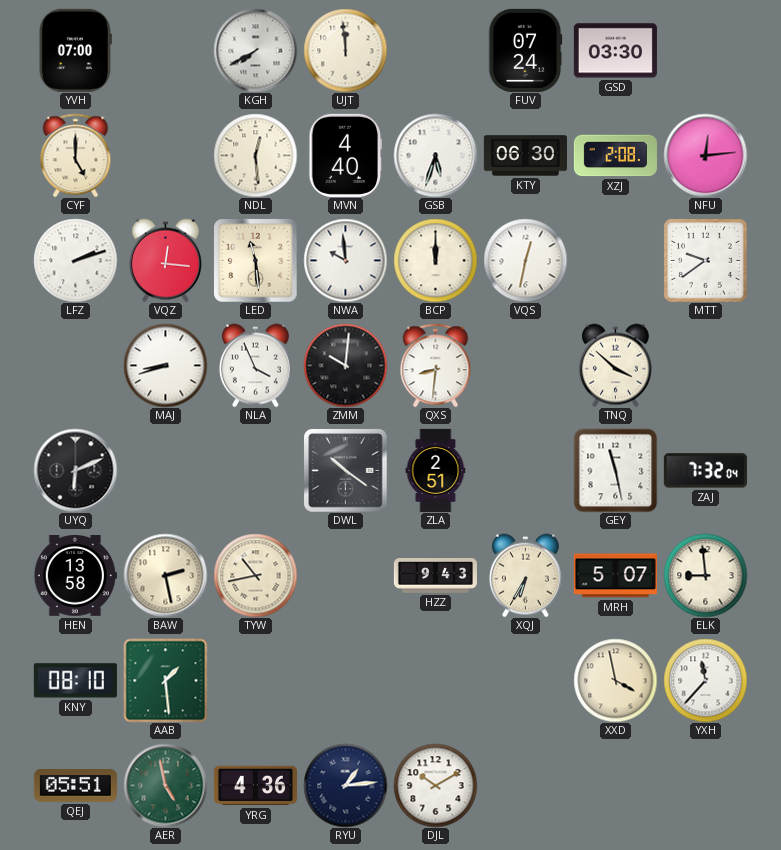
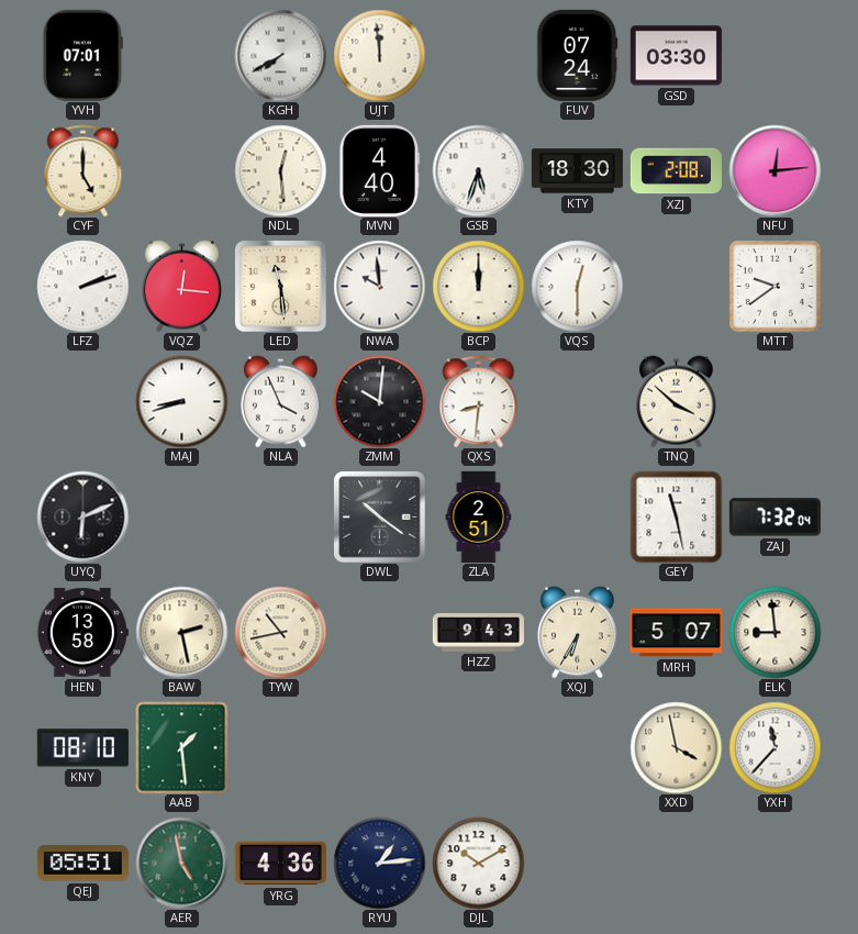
YVH: 07:00 -> 07:01 (82, 55)
KTY: 06:30 -> 18:30 (577, 171)
VQS: 12:32 -> 12:30 (577, 286)
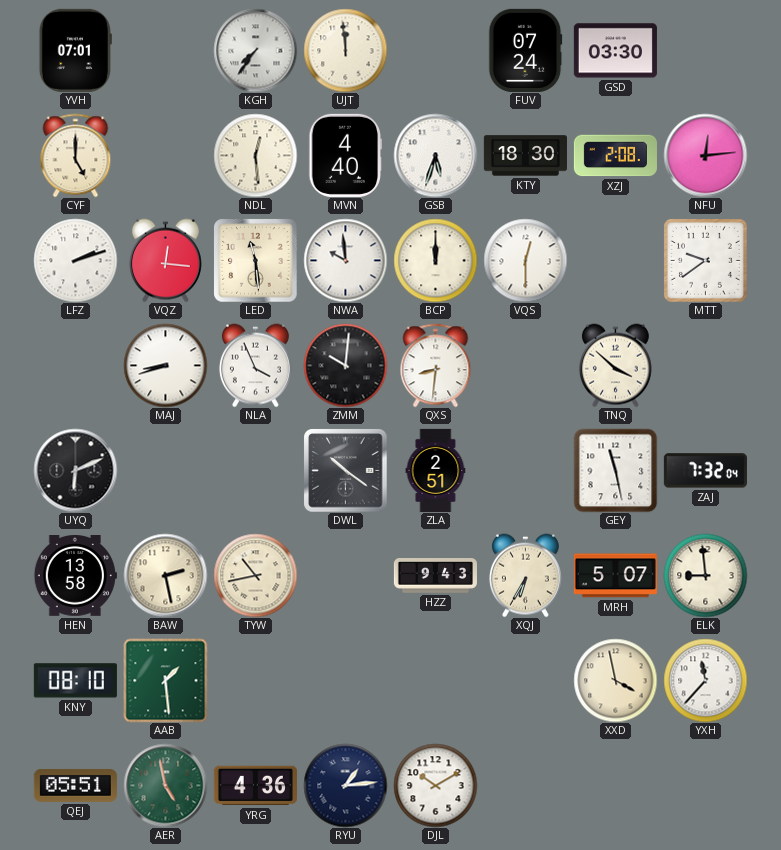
KGH: 7:40 -> 7:36 (255, 50)
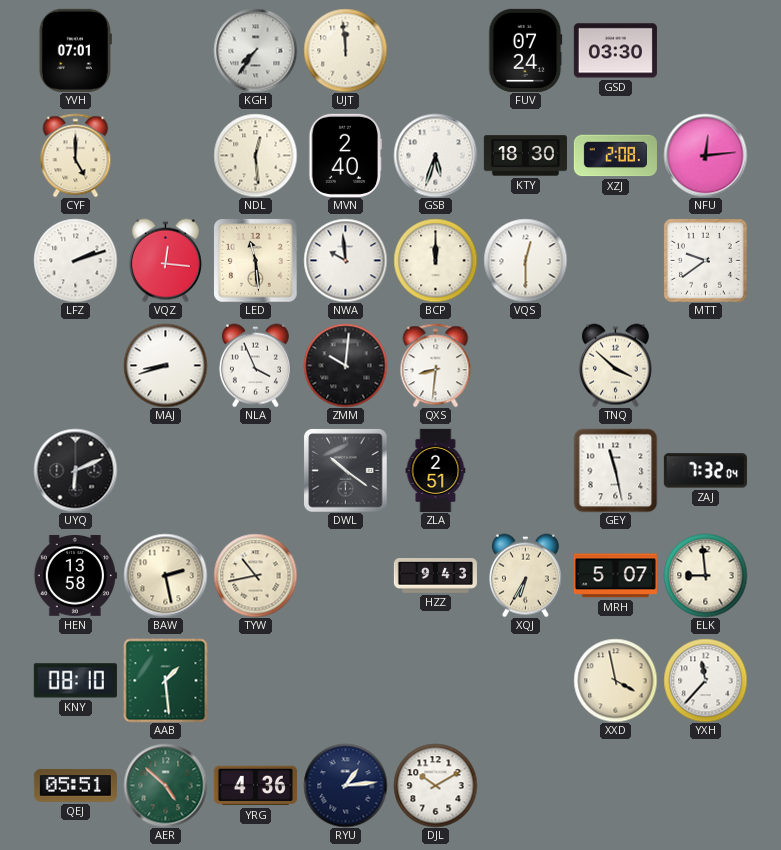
MVN: 4:40 -> 2:40 (346, 155)
AER: 4:58 -> 4:52 (165, 785)
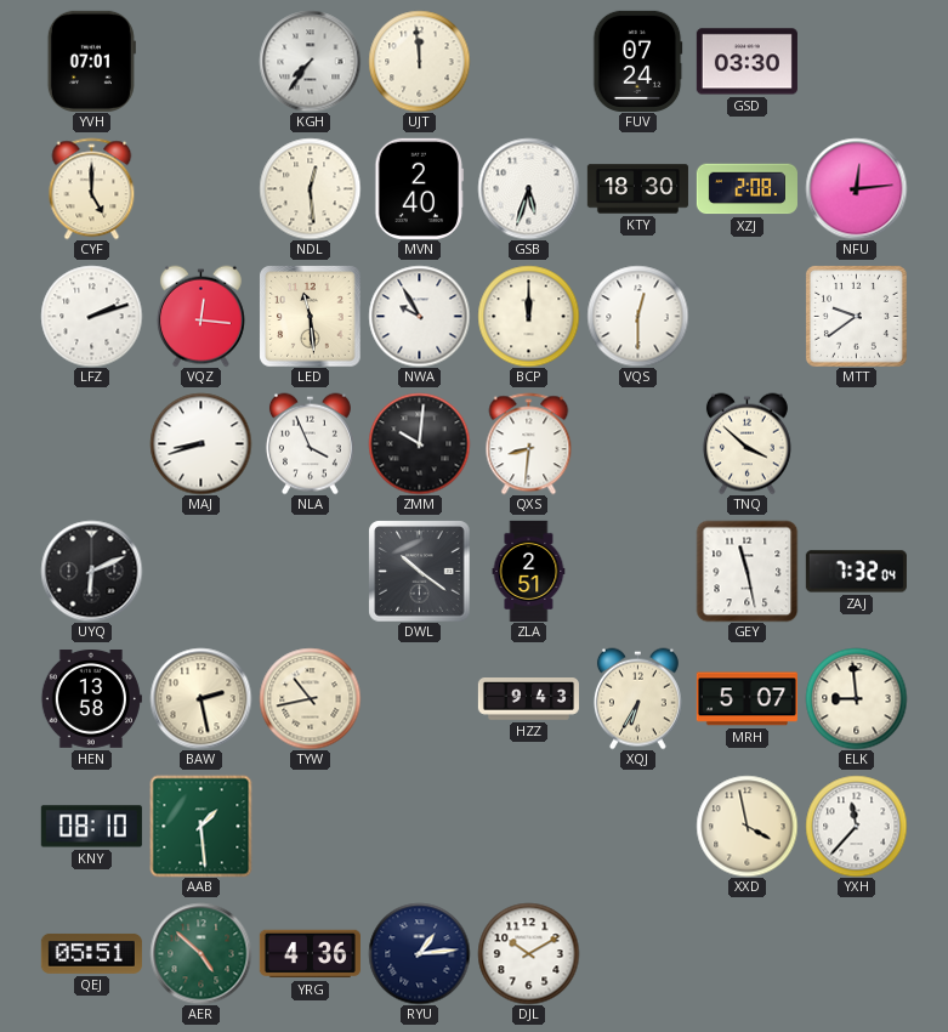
NWA: 9:59 -> 9:55 (419, 316)
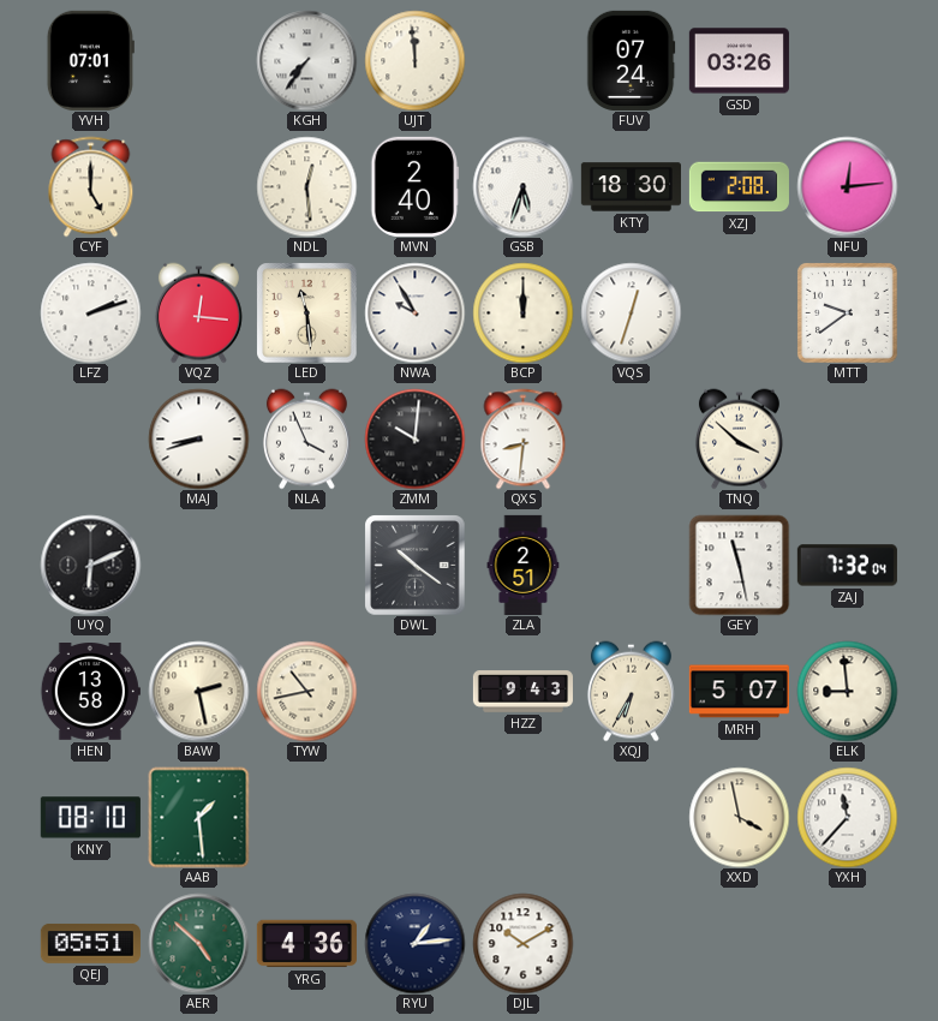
GSD: 03:30 -> 03:26 (739, 61)
VQS: 12:30 -> 12:33 (631, 312)
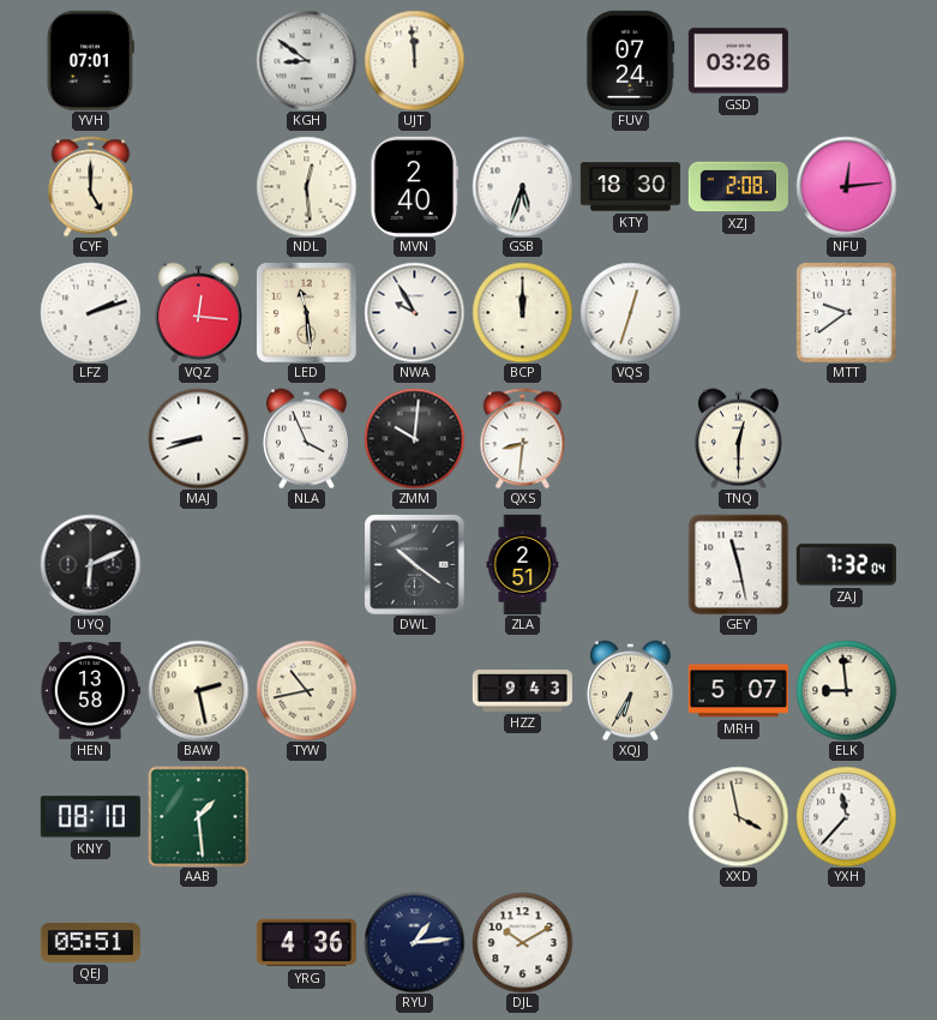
KGH: 7:36 -> 8:51 (306, 60)
TNQ: 3:52 -> 12:30 (738, 438)
AER: 4:52 -> none (198, 943)
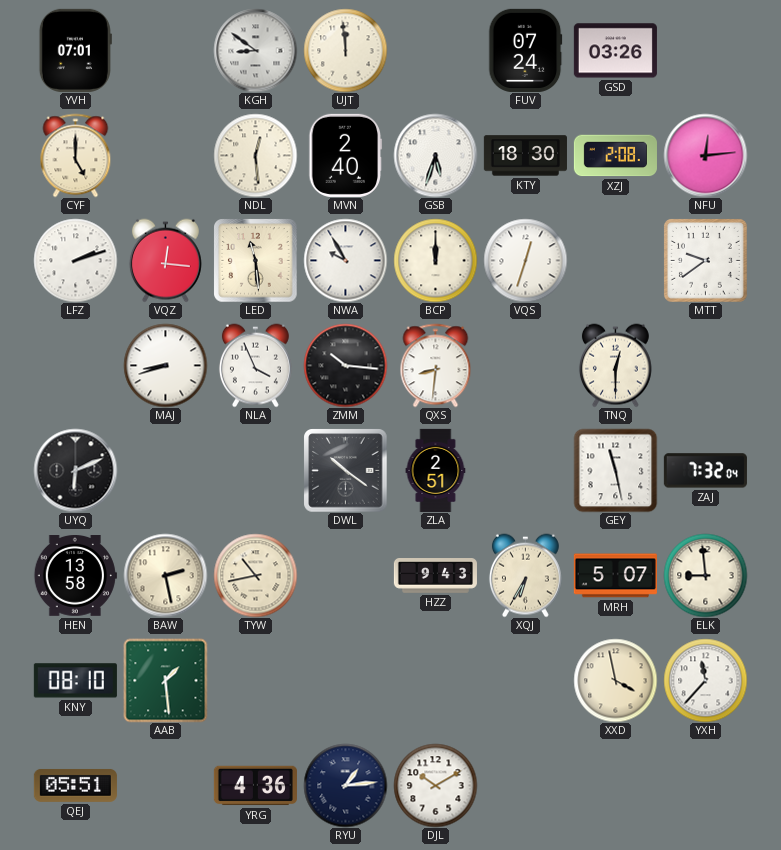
ZMM: 10:01 -> 10:16 (345, 365)
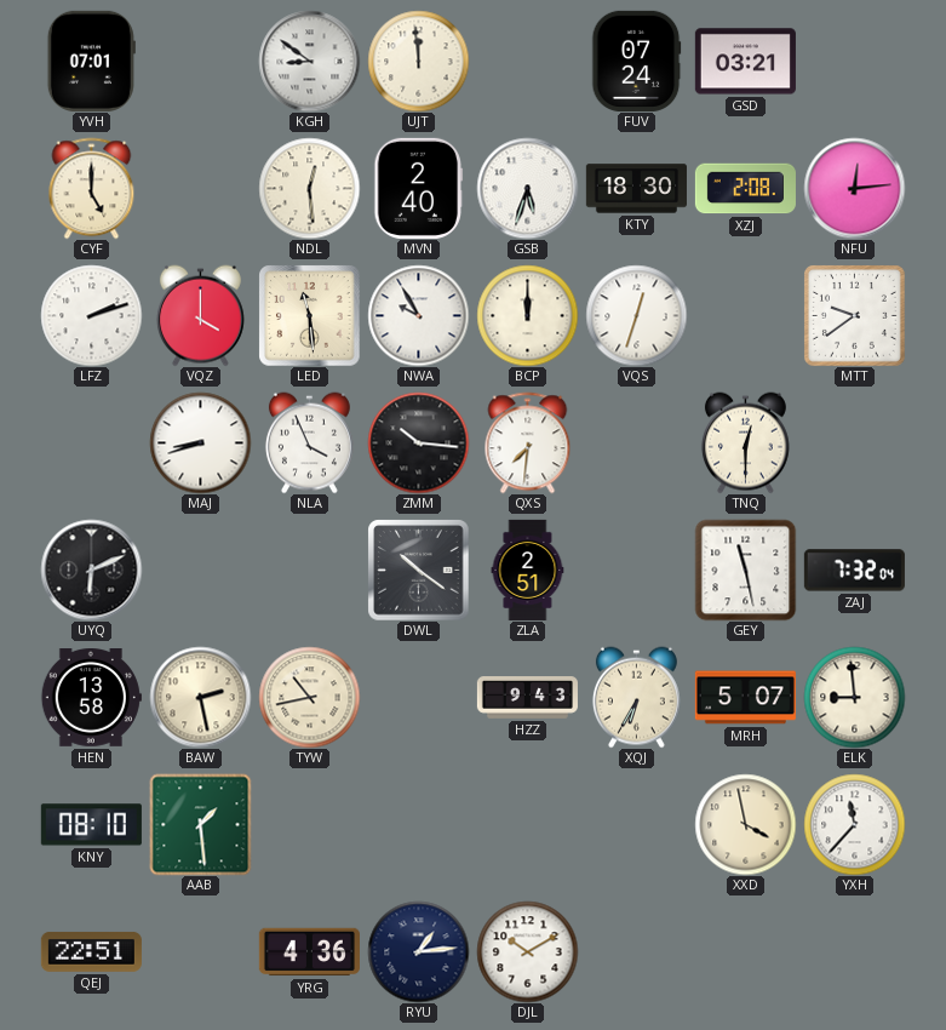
GSD: 03:26 -> 03:21 (745, 62)
VQZ: 12:16 -> 4:00 (200, 315)
QXS: 8:31 -> 7:31 (528, 442)
QEJ: 05:51 -> 22:51 (91, 951)
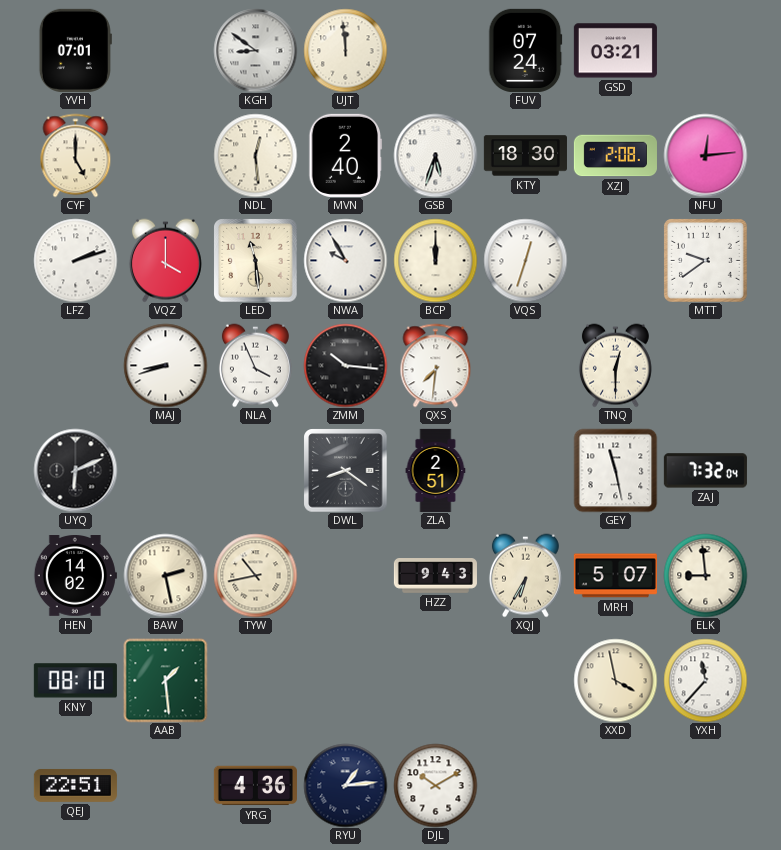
DWL: 10:21 -> 8:21 (345, 470)
HEN: 13:58 -> 14:02 (75, 576)
